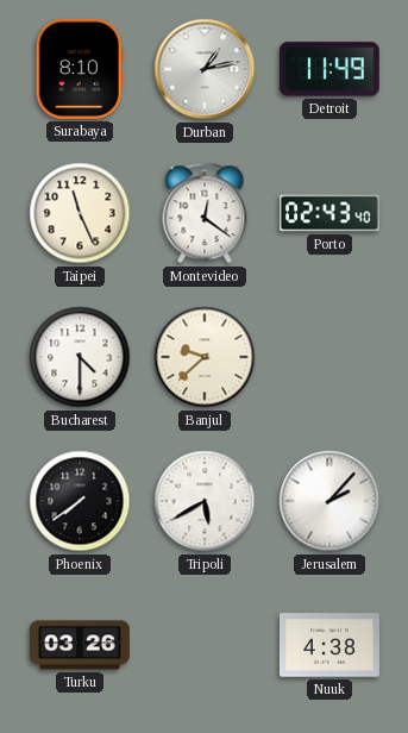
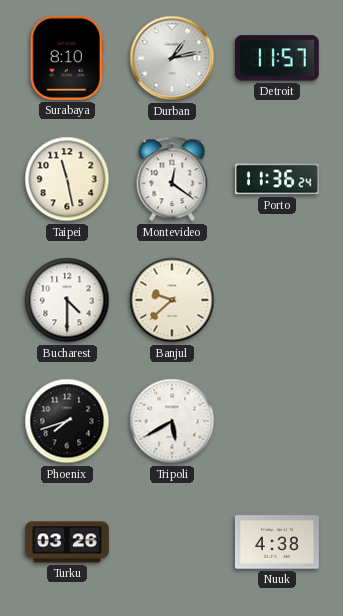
Detroit: 11:49 -> 11:57 (277, 58)
Taipei: 11:26 -> 11:28 (67, 179)
Porto: 02:43 -> 11:36 (277, 179)
Phoenix: 7:39 -> 7:42 (67, 421)
Jerusalem: 2:07 -> none (329, 501)
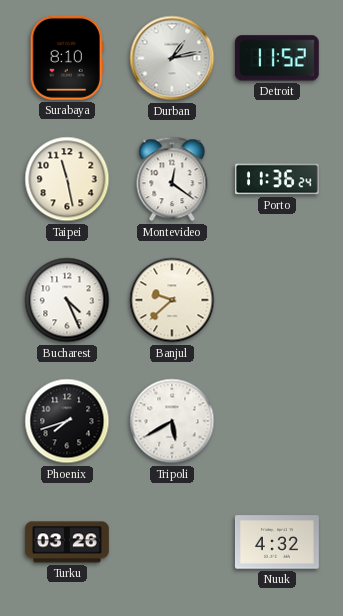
Detroit: 11:57 -> 11:52 (277, 58)
Bucharest: 4:30 -> 4:26 (67, 300)
Nuuk: 4:38 -> 4:32 (277, 542)
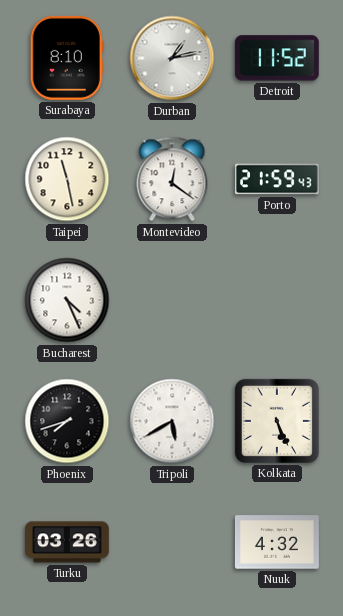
Porto: 11:36 -> 21:59 (277, 179)
Banjul: 9:38 -> none (172, 300)
Kolkata: none -> 5:26 (277, 421)
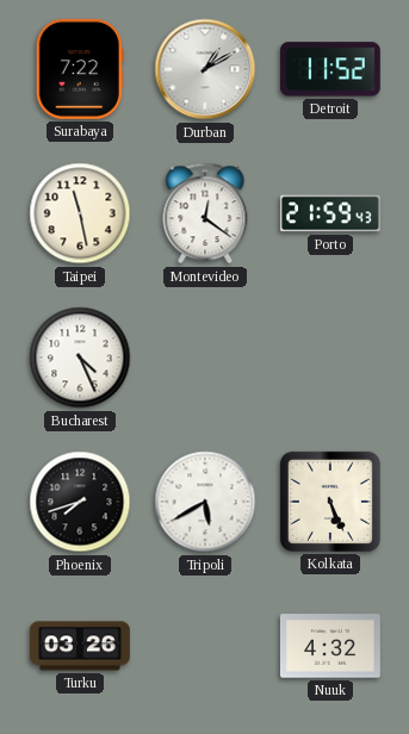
Surabaya: 8:10 -> 7:22 (80, 69)
Durban: 1:13 -> 1:10 (205, 69)
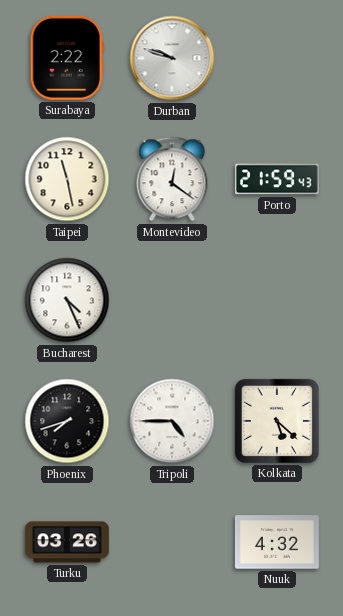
Surabaya: 7:22 -> 2:22 (67, 58)
Durban: 1:10 -> 9:48 (172, 58)
Detroit: 11:52 -> none (330, 69)
Tripoli: 5:40 -> 4:45 (172, 421)
Kolkata: 5:26 -> 5:22 (277, 421)
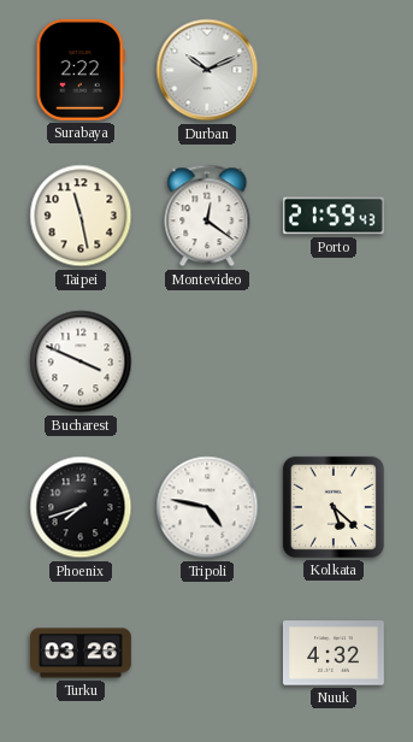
Durban: 9:48 -> 10:11 (207, 70)
Bucharest: 4:26 -> 3:49 (81, 361)
Tripoli: 4:45 -> 4:47 (207, 507)
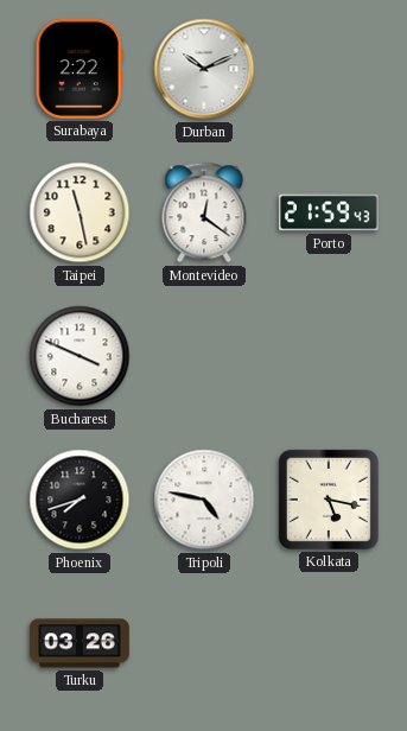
Kolkata: 5:22 -> 5:17 (329, 500)
Nuuk: 4:32 -> none (334, 653)
